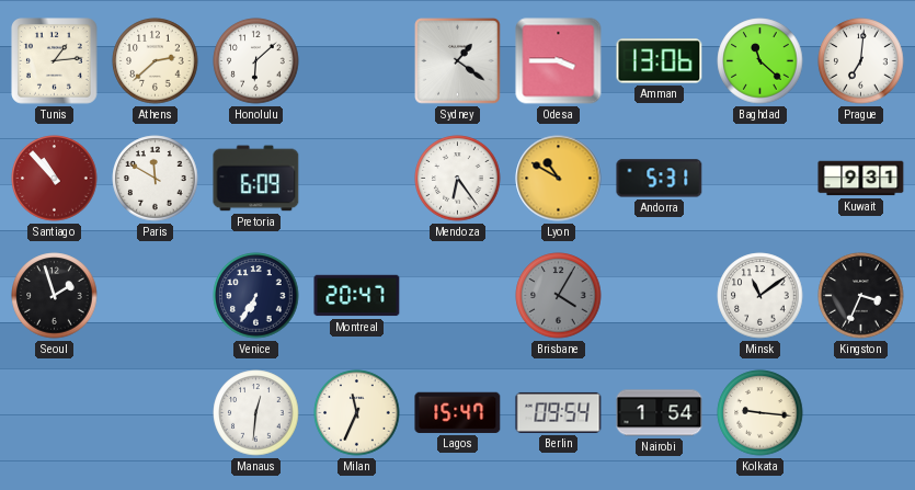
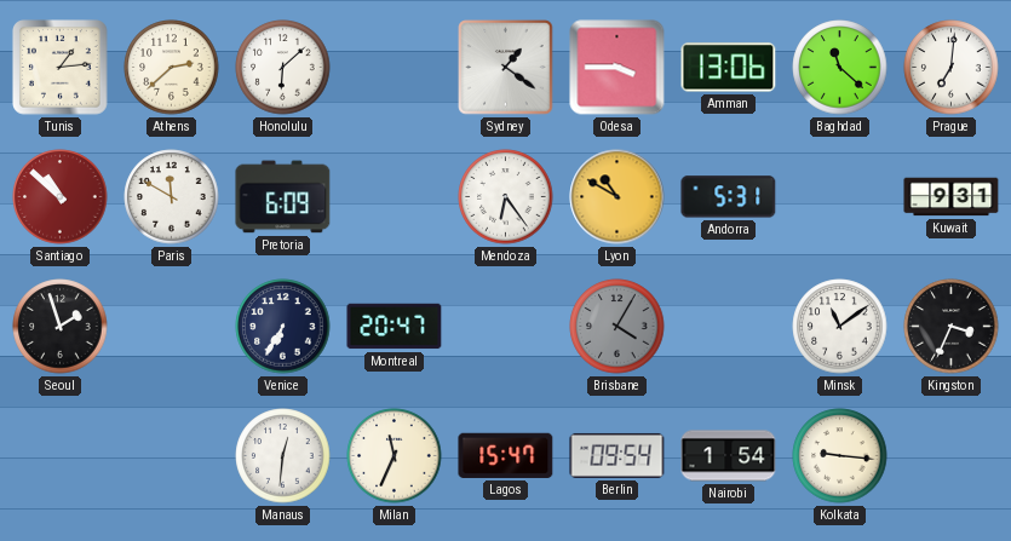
Santiago: 10:53 -> 10:52 (61, 197)
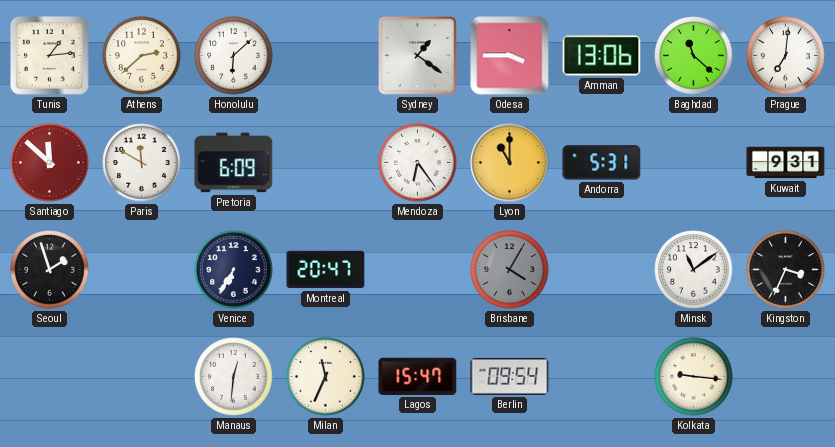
Santiago: 10:52 -> 11:52 (50, 163)
Lyon: 10:50 -> 11:00 (510, 163)
Nairobi: 1:54 -> none (729, 456)
